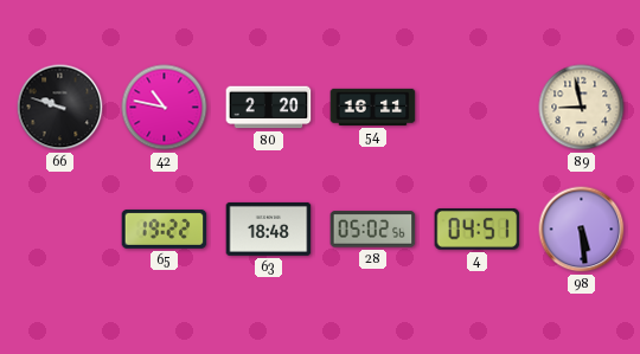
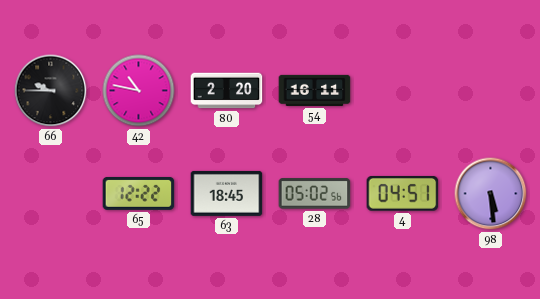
66: 9:48 -> 9:45 (51, 91)
89: 8:58 -> none (582, 108)
65: 19:22 -> 12:22 (139, 193)
63: 18:48 -> 18:45 (227, 193)
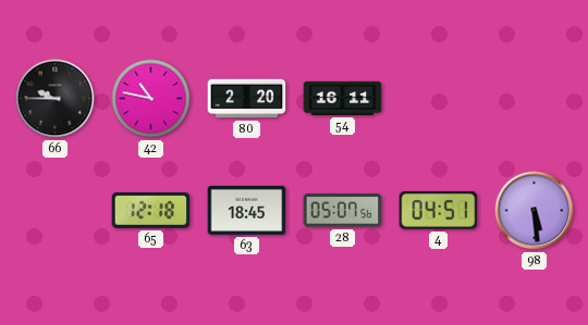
65: 12:22 -> 12:18 (151, 210)
28: 05:02 -> 05:07 (343, 211)
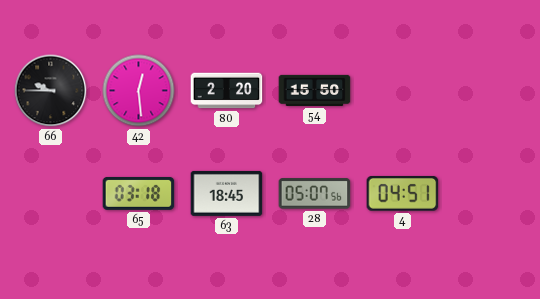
42: 10:47 -> 12:29 (139, 91)
54: 16:11 -> 15:50 (315, 90)
65: 12:18 -> 03:18 (139, 193)
98: 5:29 -> none (535, 211)
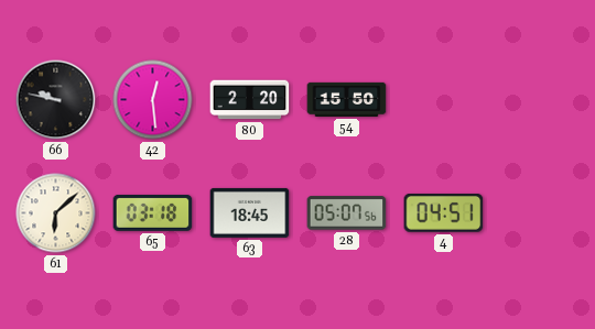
66: 9:45 -> 9:47 (56, 100)
61: none -> 6:08 (56, 213)
